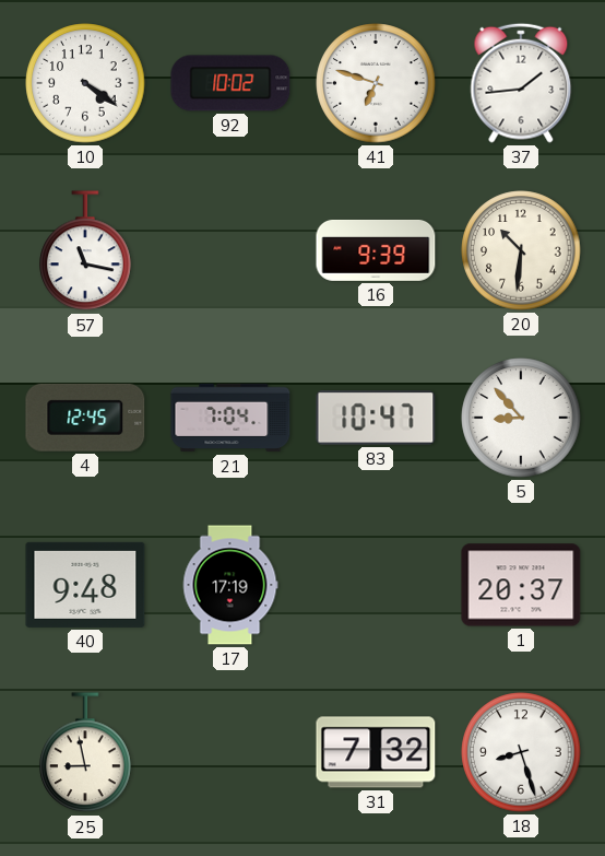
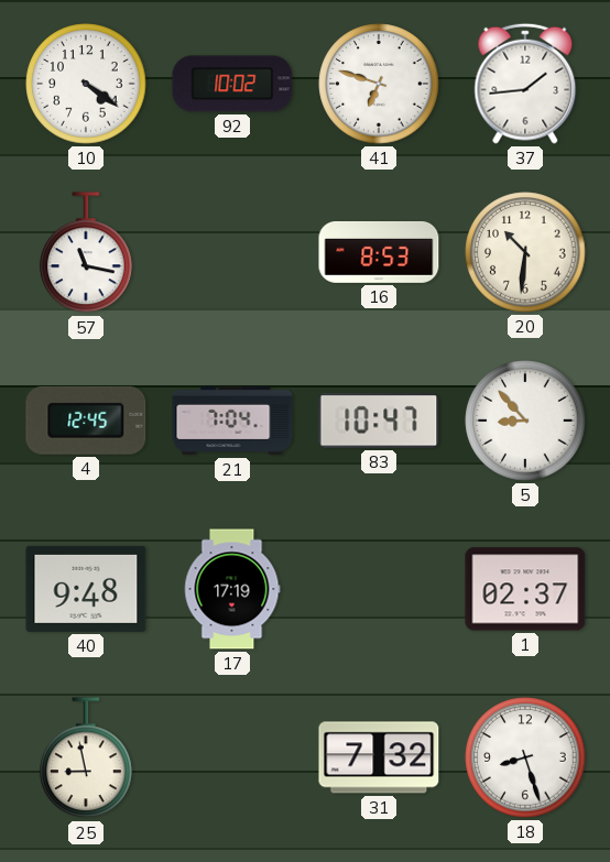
16: 9:39 -> 8:53 (379, 252)
1: 20:37 -> 02:37 (525, 589)
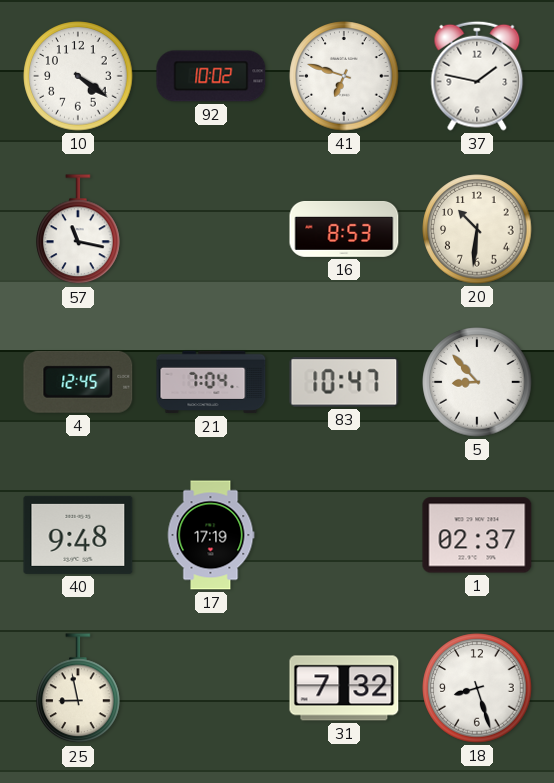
37: 1:44 -> 1:47 (477, 76)
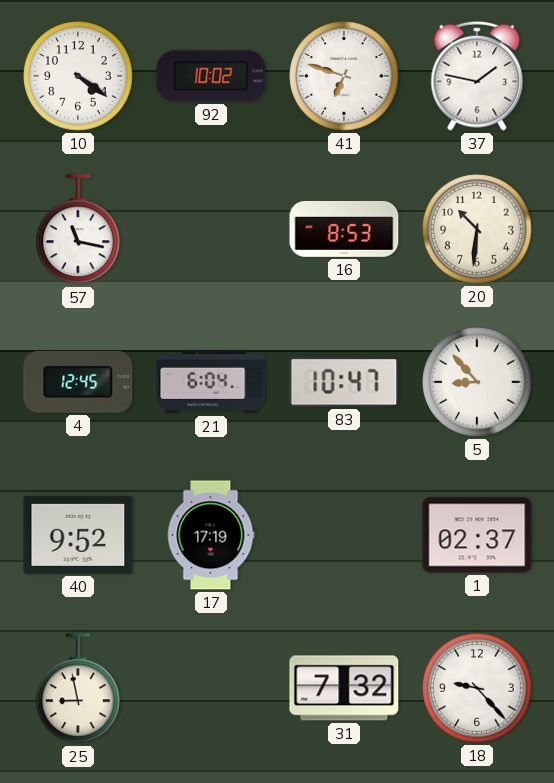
21: 7:04 -> 6:04 (211, 382)
40: 9:48 -> 9:52 (78, 535)
18: 8:27 -> 9:23 (477, 688)
